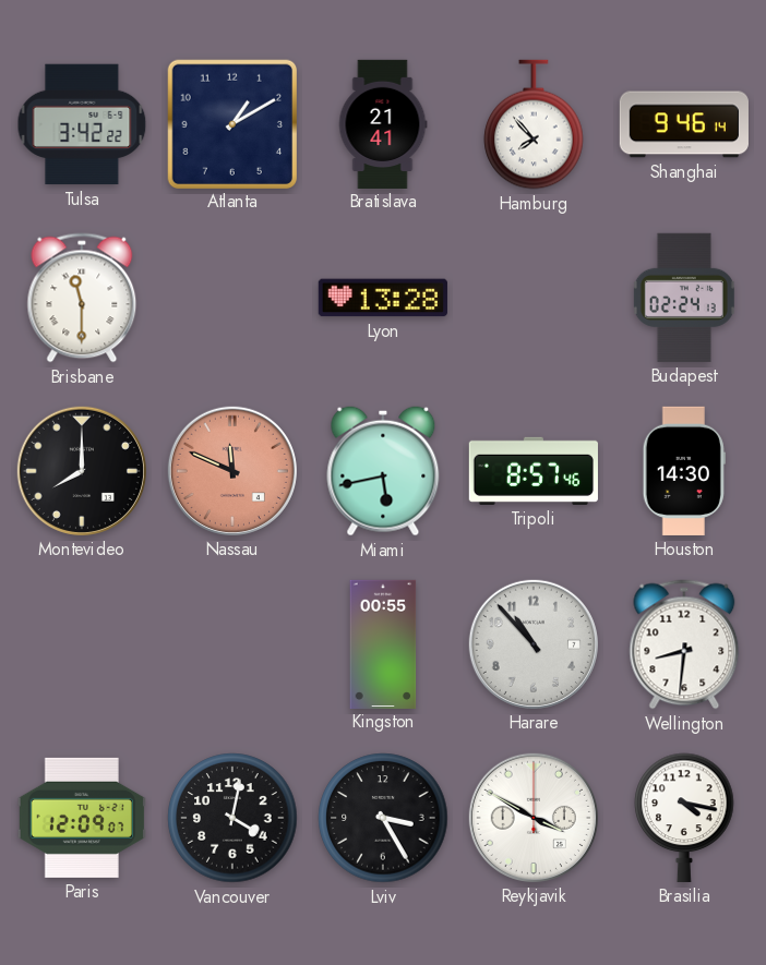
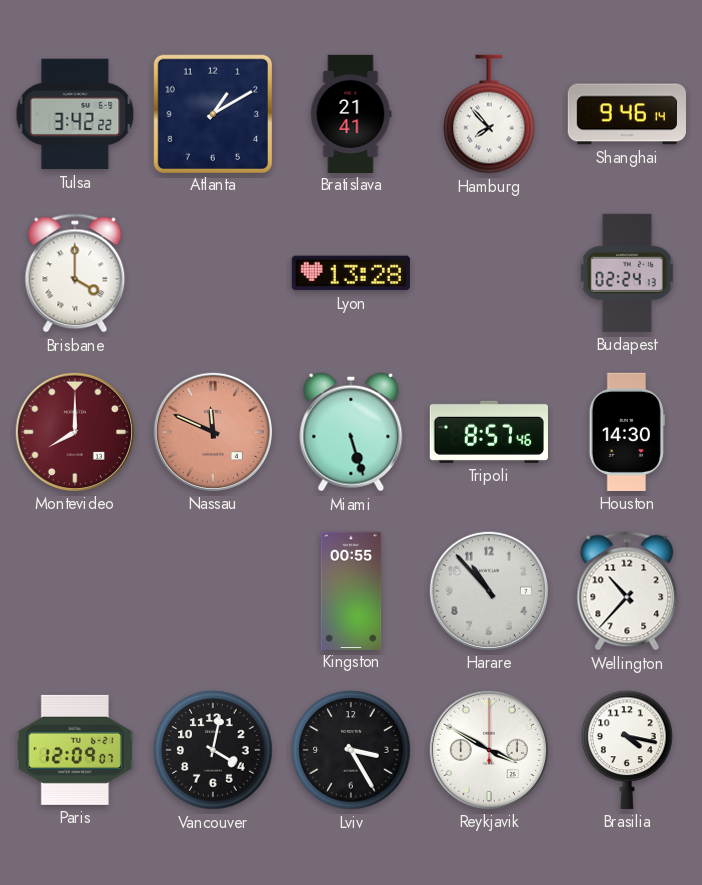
Brisbane: 11:30 -> 4:00 (75, 273)
Montevideo dial: black -> burgundy (75, 432)
Miami: 5:43 -> 5:27 (351, 432)
Wellington: 8:31 -> 10:37 (627, 591)
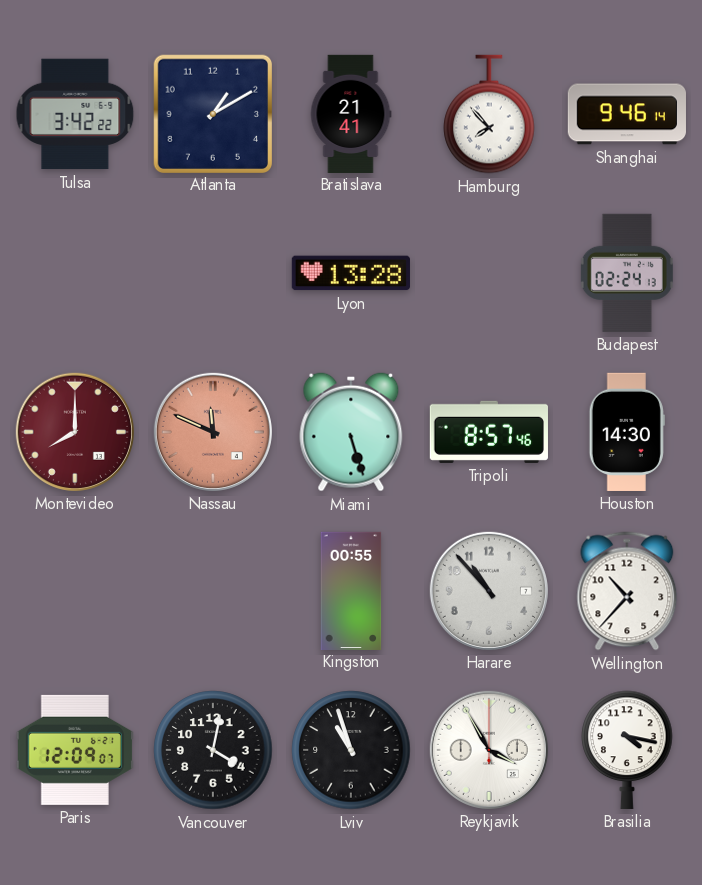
Brisbane: 4:00 -> none (75, 273)
Lviv: 3:25 -> 10:57 (351, 750)
Reykjavik: 3:50 -> 3:55 (489, 750)
